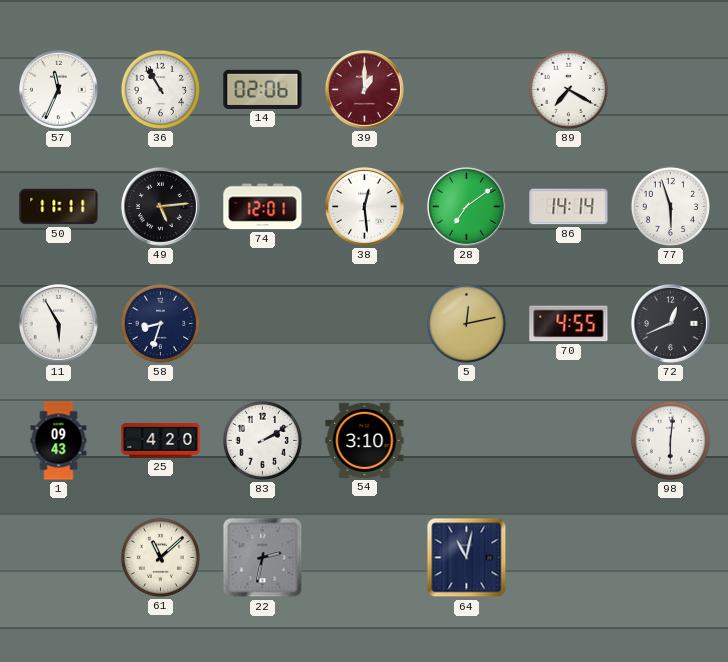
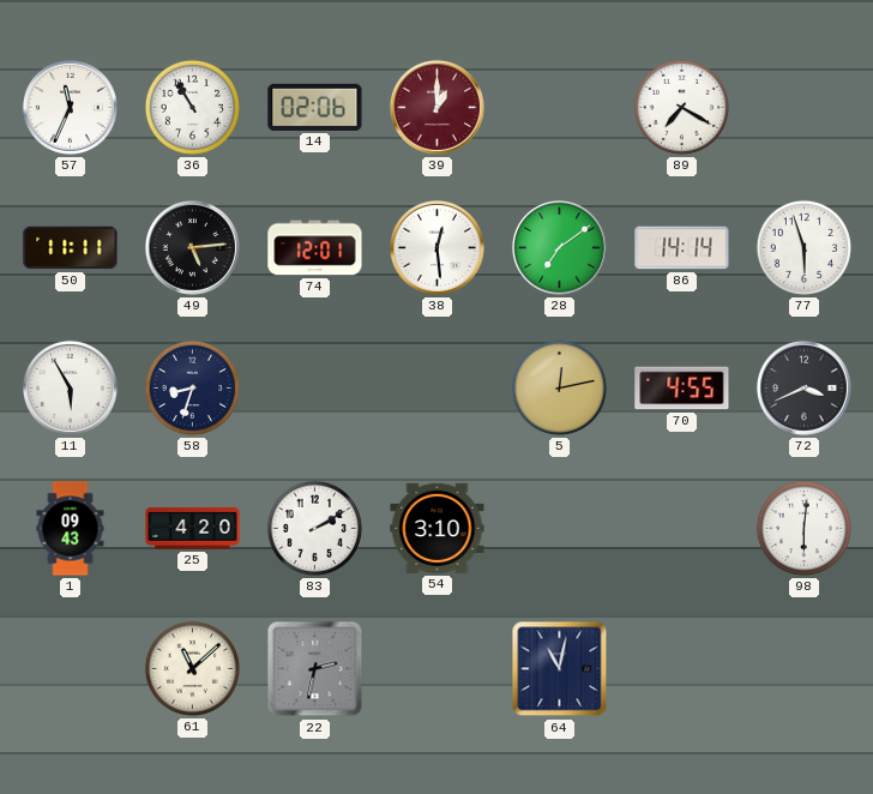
72: 12:41 -> 3:41 (803, 387)
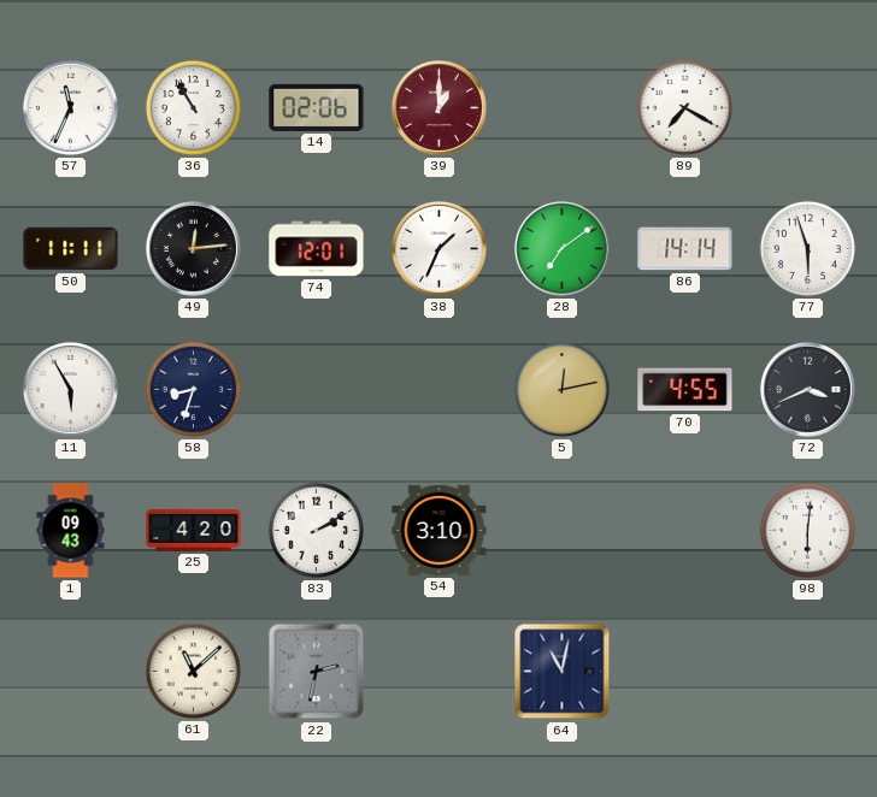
49: 5:14 -> 12:14 (193, 248)
38: 12:29 -> 1:34 (438, 248)
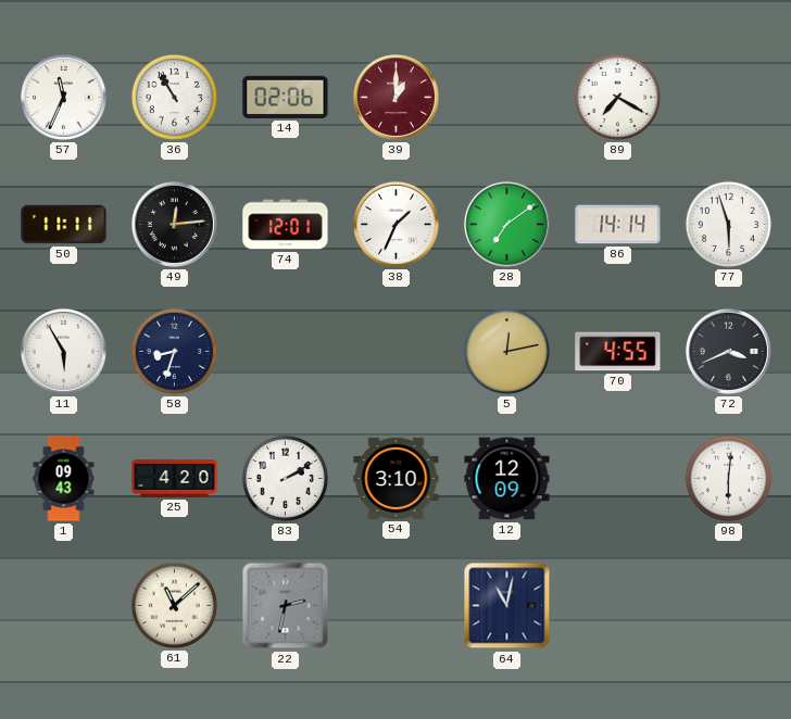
12: none -> 12:09 (507, 479)
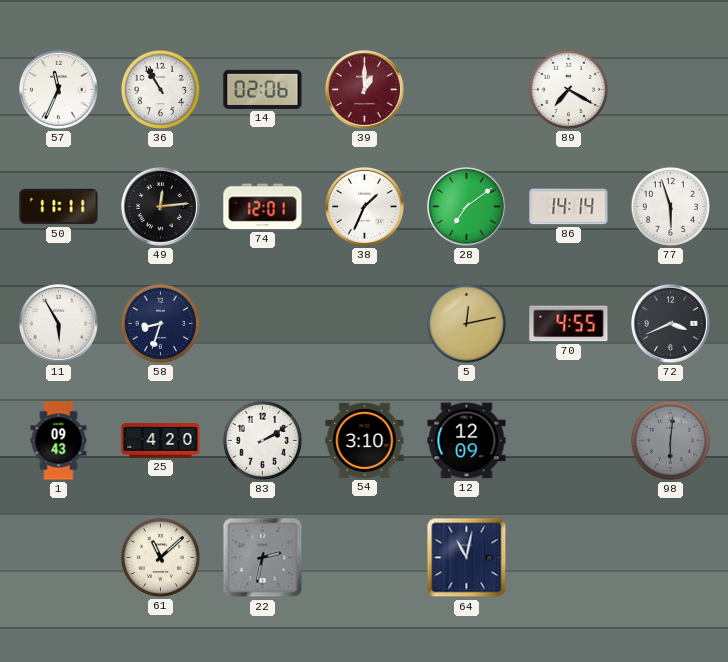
98 dial: white -> grey (670, 440)
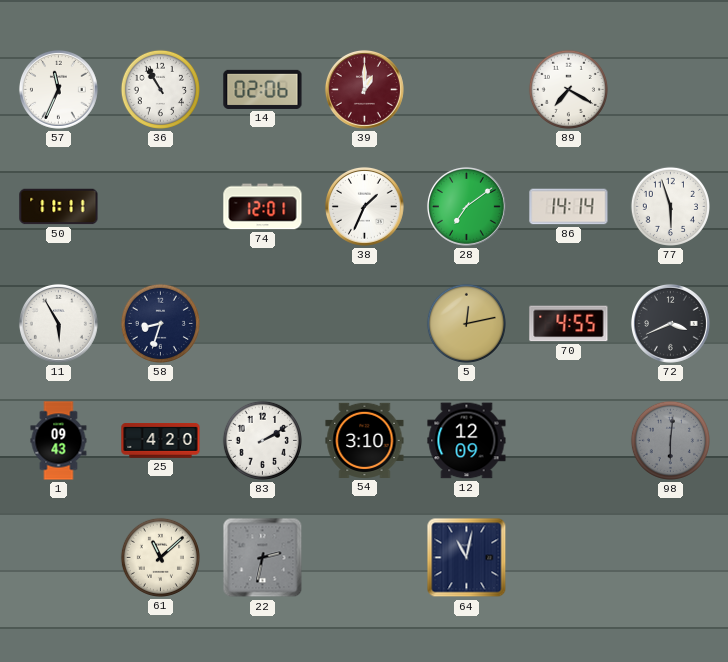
49: 12:14 -> none (160, 206)
